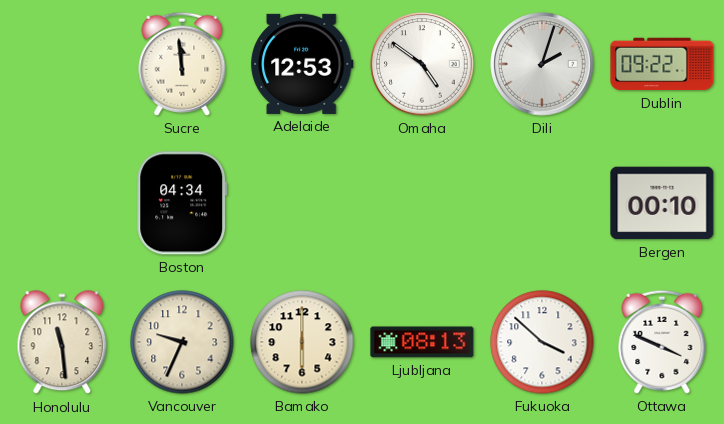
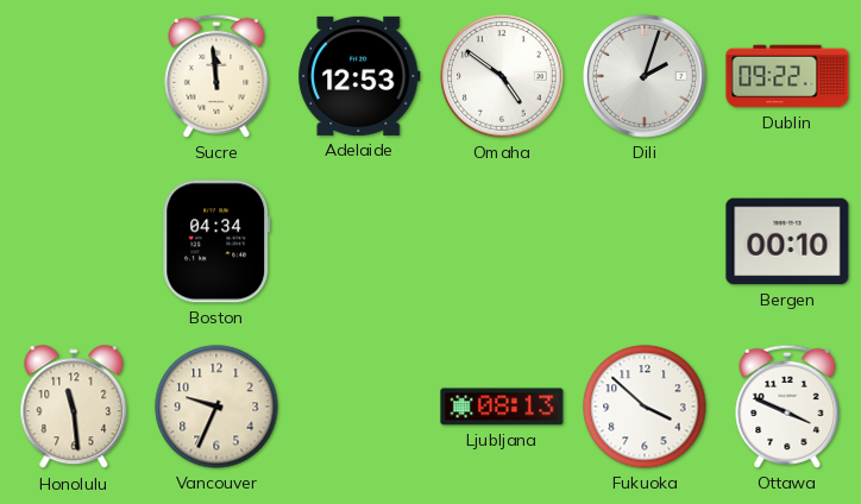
Bamako: 6:00 -> none (302, 342)
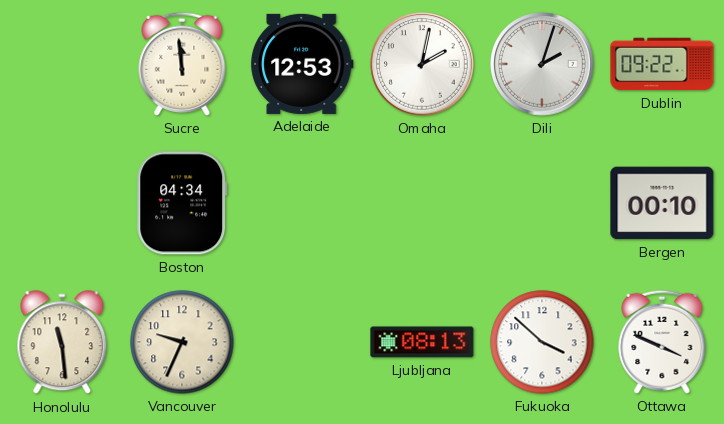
Omaha: 4:51 -> 2:02 (422, 64)
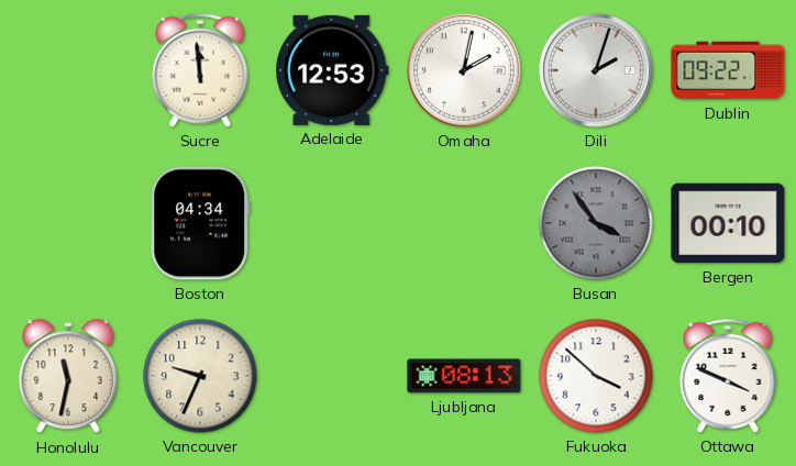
Busan: none -> 3:54 (596, 223)
Honolulu: 11:29 -> 11:32 (68, 377)
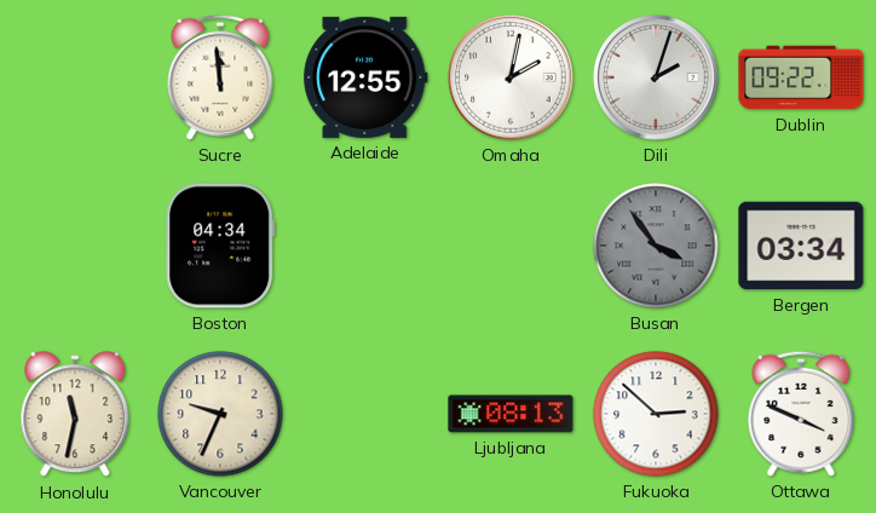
Adelaide: 12:53 -> 12:55 (365, 77)
Bergen: 00:10 -> 03:34 (801, 246)
Fukuoka: 3:52 -> 2:52 (656, 414)
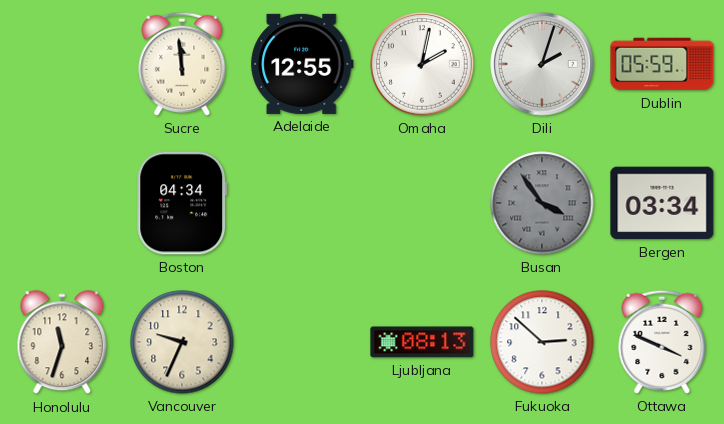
Dublin: 09:22 -> 05:59 (662, 64)
Honolulu: 11:32 -> 11:33 (62, 343)
